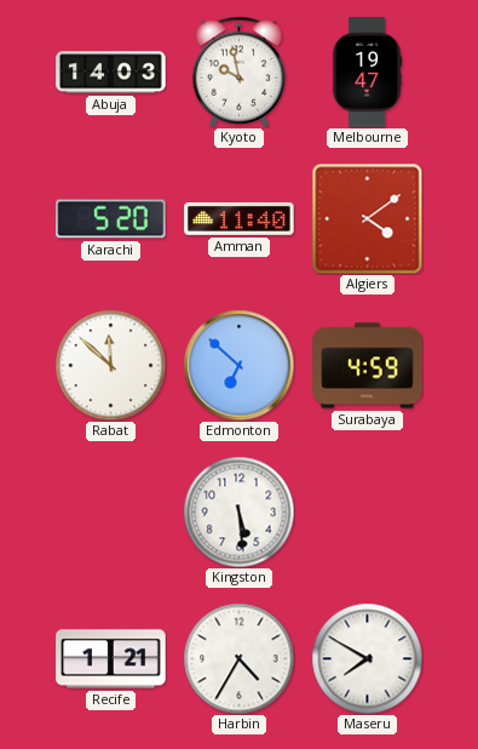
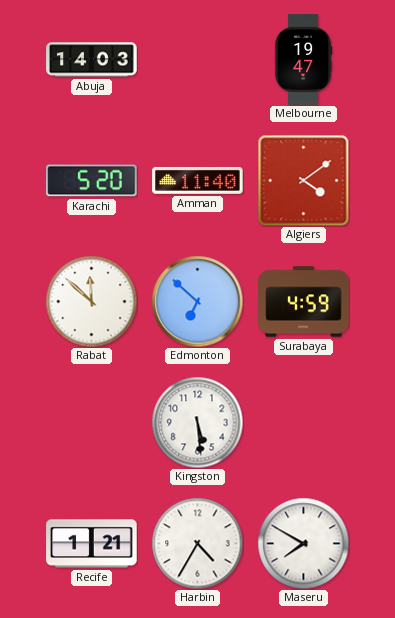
Kyoto: 9:58 -> none (240, 72)
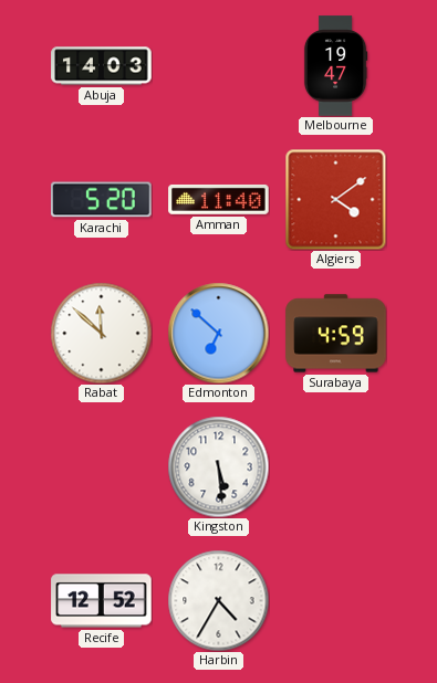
Recife: 1:21 -> 12:52 (102, 601)
Maseru: 7:50 -> none (303, 543)
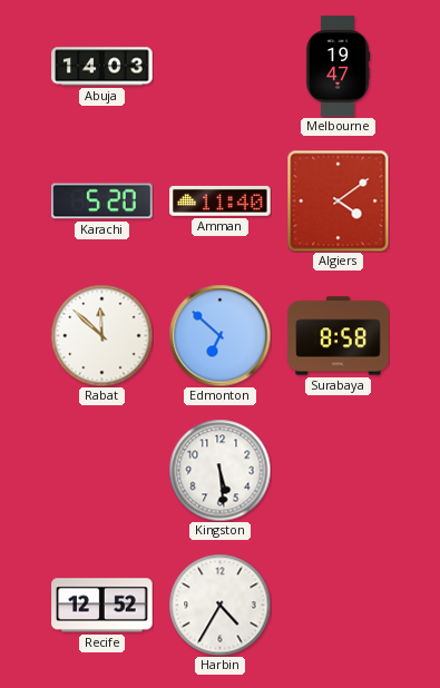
Surabaya: 4:59 -> 8:58 (339, 336)
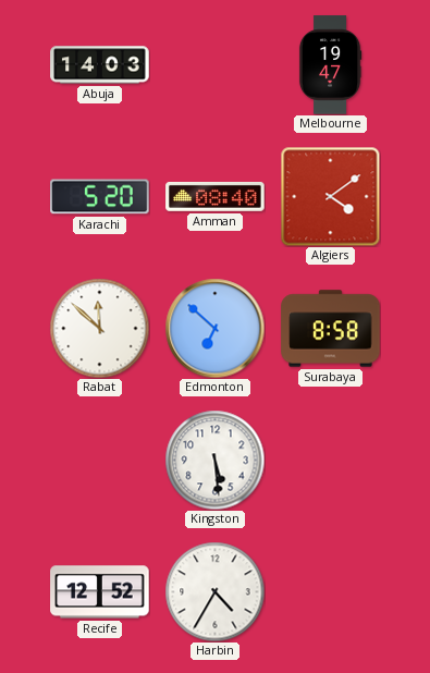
Amman: 11:40 -> 08:40 (216, 196)
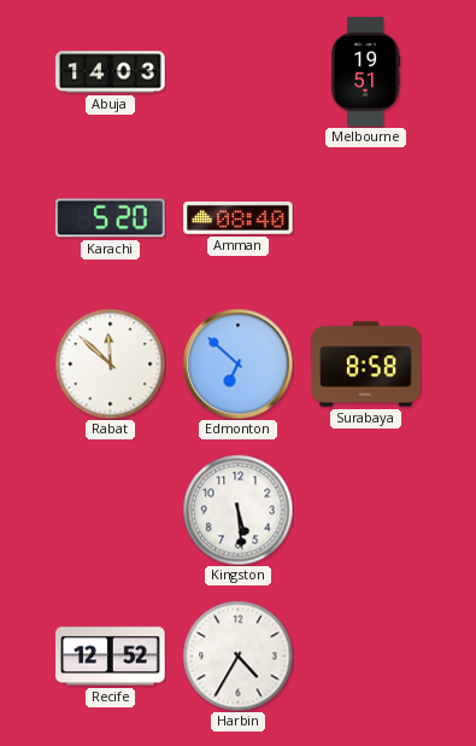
Melbourne: 19:47 -> 19:51 (365, 72)
Algiers: 4:09 -> none (330, 196)
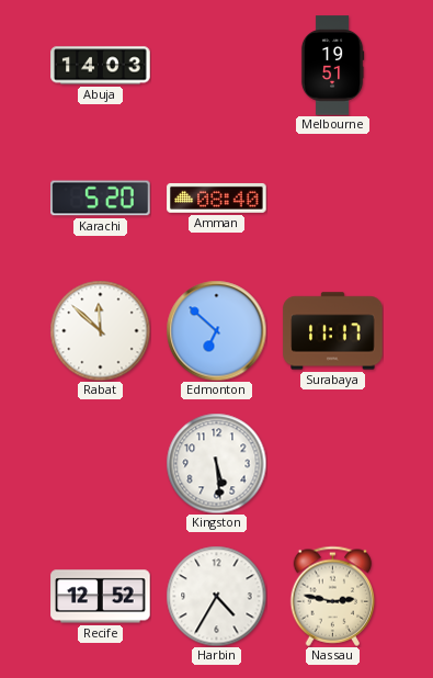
Surabaya: 8:58 -> 11:17 (333, 331)
Nassau: none -> 2:47 (333, 596)
